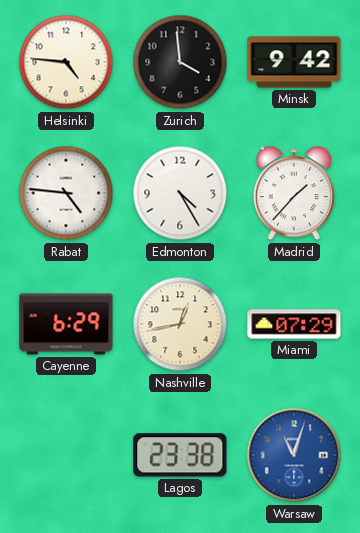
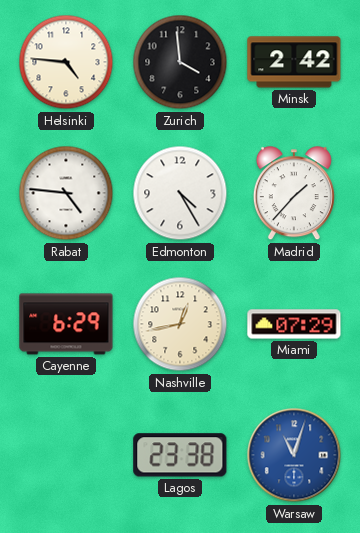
Minsk: 9:42 -> 2:42 (294, 62)
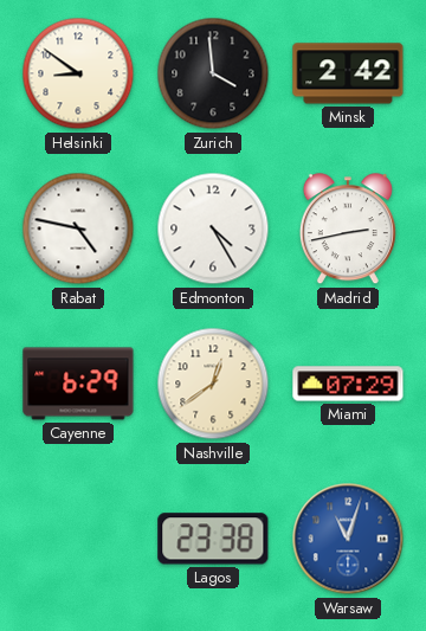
Helsinki: 4:46 -> 8:51 (78, 73)
Rabat: 4:46 -> 4:47 (78, 228)
Madrid: 1:37 -> 2:43 (348, 230)
Nashville: 12:43 -> 12:39 (213, 384)
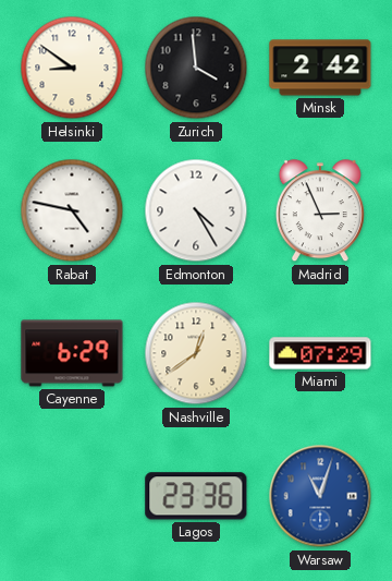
Madrid: 2:43 -> 2:56 (320, 211)
Lagos: 23:38 -> 23:36 (196, 496)
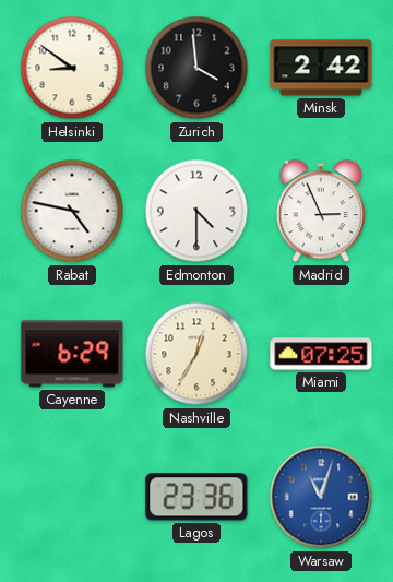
Edmonton: 4:25 -> 4:30 (196, 211)
Nashville: 12:39 -> 12:35 (196, 354)
Miami: 07:29 -> 07:25 (321, 354)
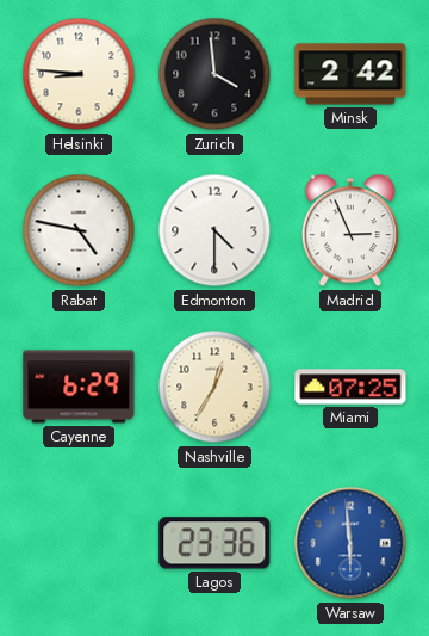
Helsinki: 8:51 -> 8:46 (79, 74)
Warsaw: 11:03 -> 5:59 (350, 543)
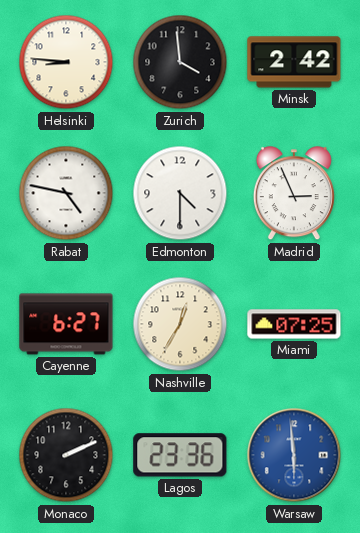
Cayenne: 6:29 -> 6:27 (66, 324)
Monaco: none -> 2:11 (66, 455)
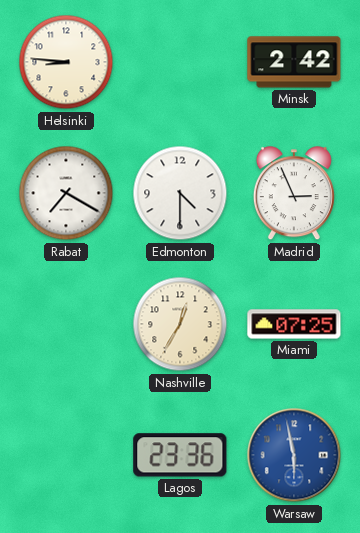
Zurich: 3:59 -> none (180, 62)
Rabat: 4:47 -> 7:20 (66, 193)
Cayenne: 6:27 -> none (66, 324)
Monaco: 2:11 -> none (66, 455)
Warsaw: 5:59 -> 5:58 (294, 455)
